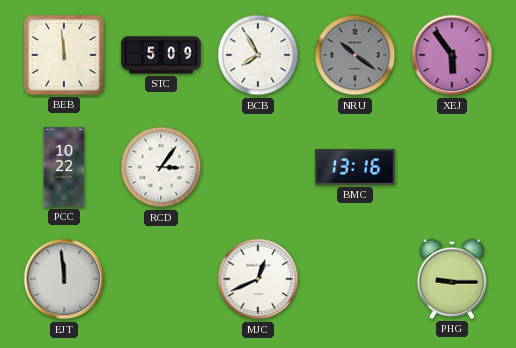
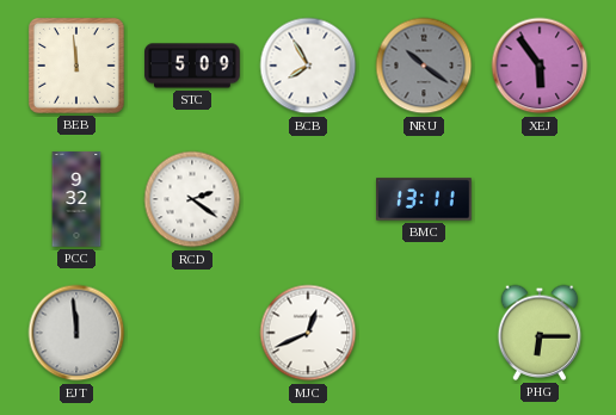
PCC: 10:22 -> 9:32 (76, 199)
RCD: 3:06 -> 2:21 (192, 199)
BMC: 13:16 -> 13:11 (424, 199)
PHG: 9:15 -> 6:15 (540, 333)
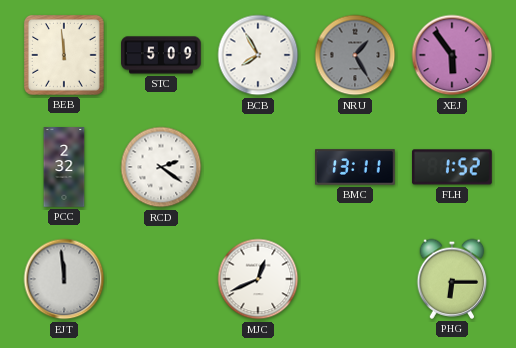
NRU: 10:21 -> 1:25 (355, 55)
PCC: 9:32 -> 2:32 (64, 167)
FLH: none -> 1:52 (453, 167)
